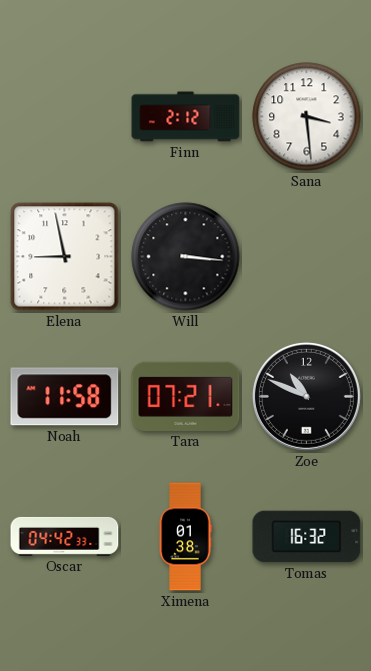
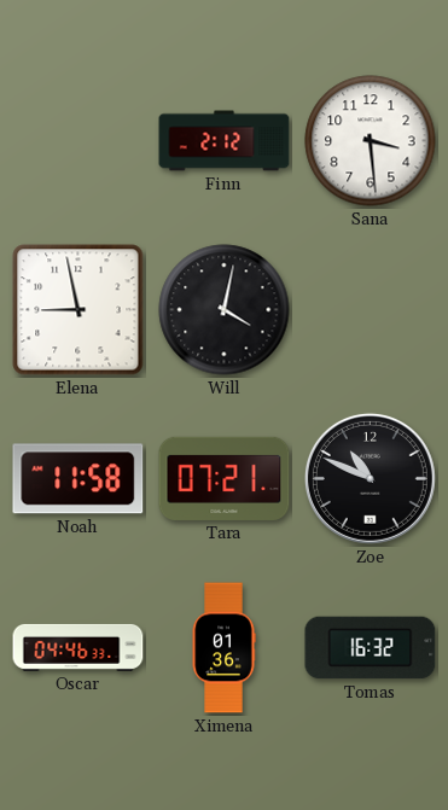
Will: 3:16 -> 4:02 (225, 310)
Oscar: 04:42 -> 04:46 (78, 647)
Ximena: 01:38 -> 01:36 (223, 648)
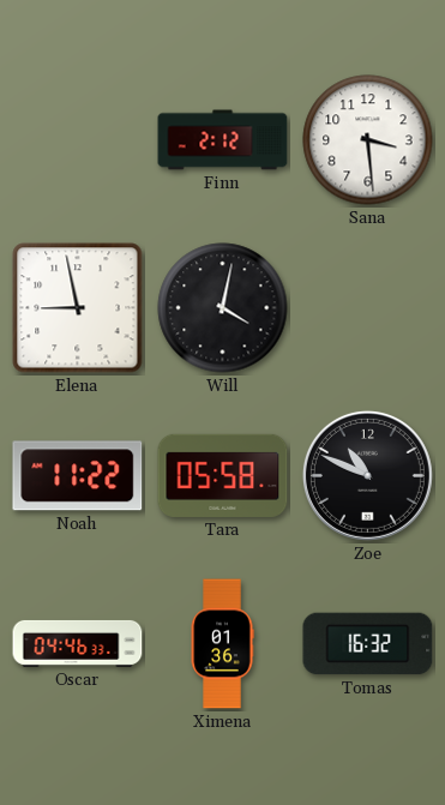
Noah: 11:58 -> 11:22 (78, 476)
Tara: 07:21 -> 05:58 (223, 475)
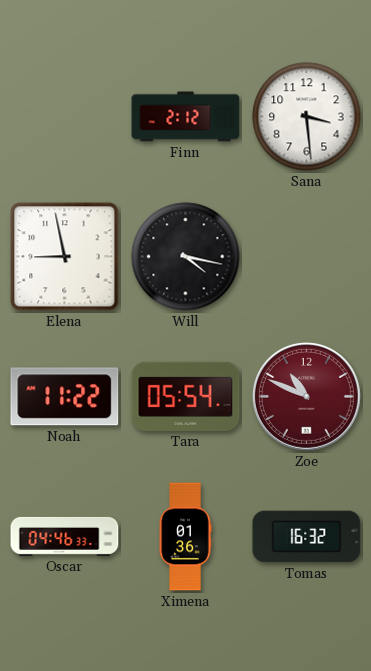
Will: 4:02 -> 4:17 (186, 257)
Tara: 05:58 -> 05:54 (186, 396)
Zoe dial: black -> burgundy (306, 396)
